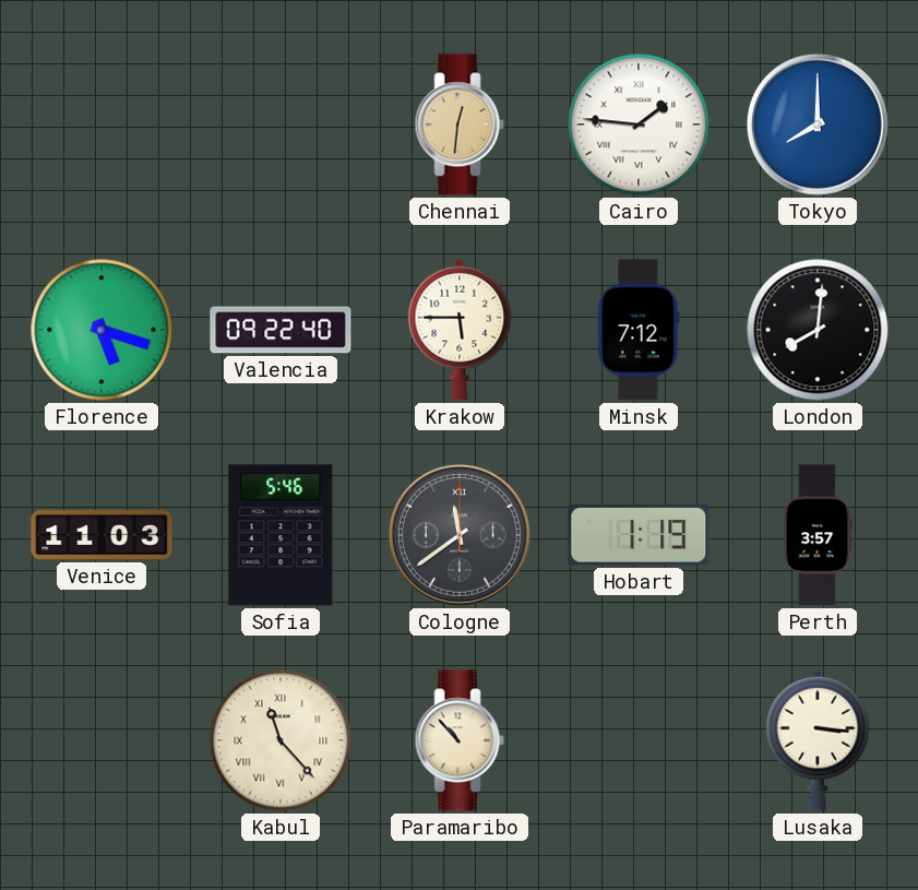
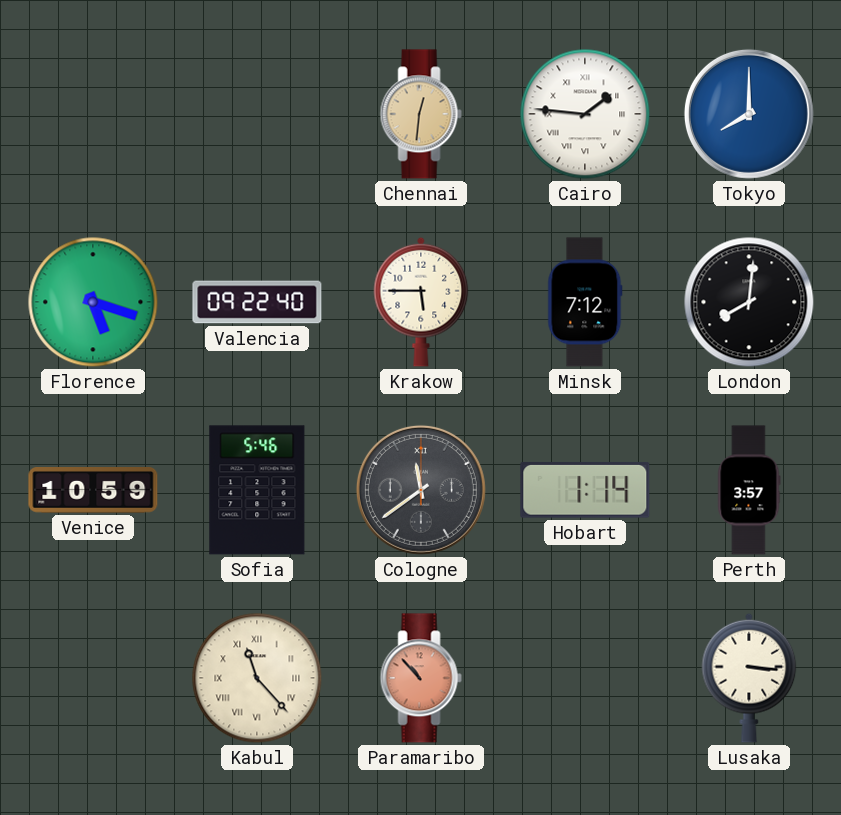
Venice: 11:03 -> 10:59 (93, 491)
Hobart: 1:19 -> 1:14 (585, 490)
Paramaribo dial: cream -> salmon (421, 678)
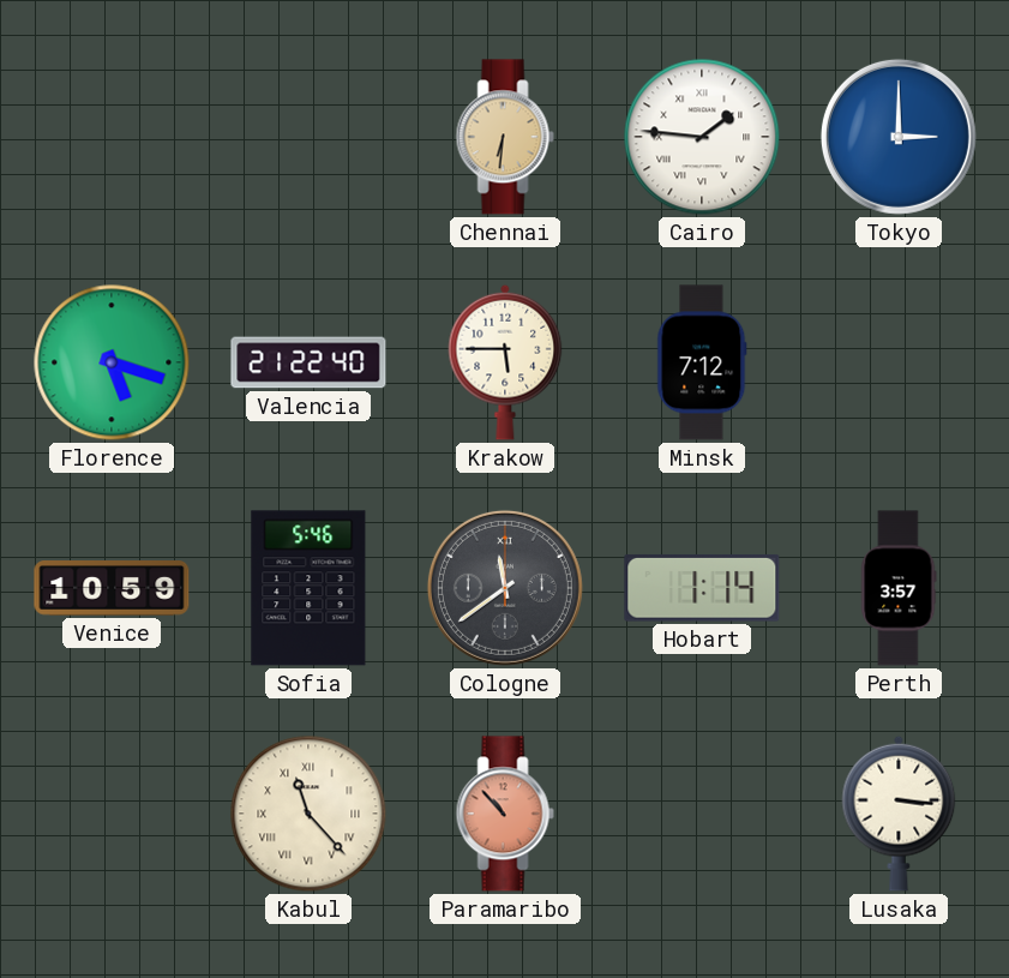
Chennai: 12:31 -> 6:31 (505, 137)
Tokyo: 8:00 -> 3:00 (899, 137)
Valencia: 09:22 -> 21:22 (308, 362)
London: 8:01 -> none (749, 302)
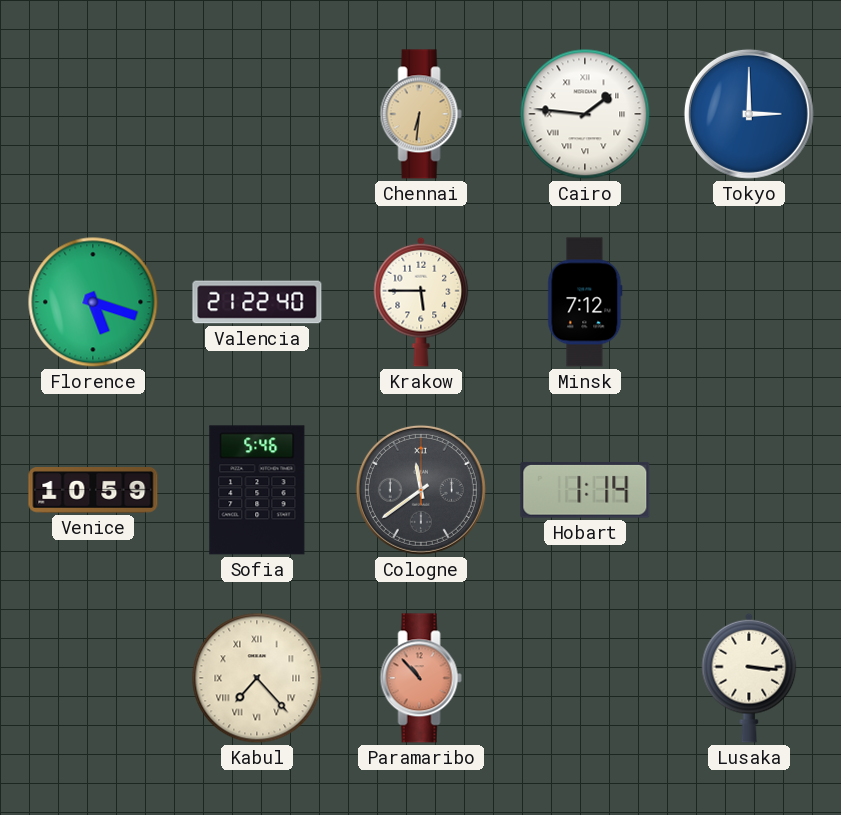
Perth: 3:57 -> none (899, 588)
Kabul: 11:23 -> 7:23 (257, 678)
